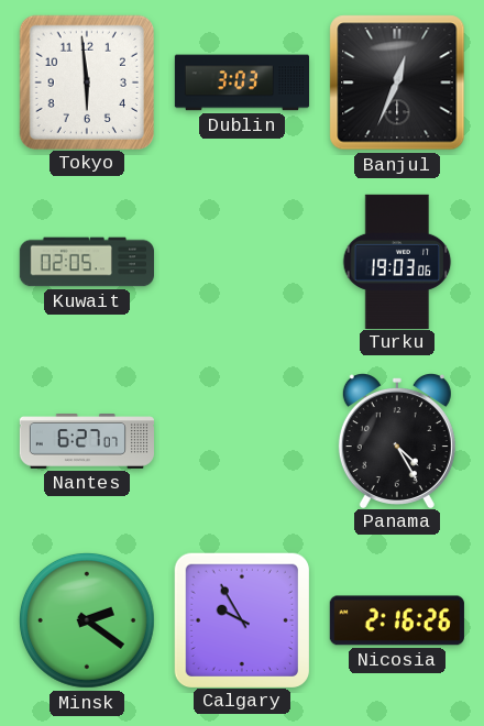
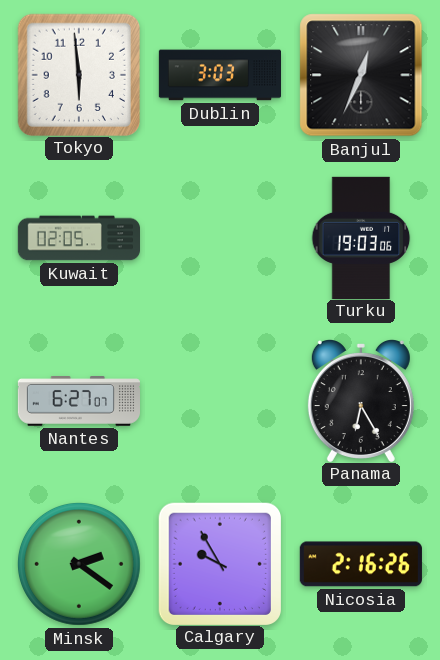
Panama: 4:25 -> 6:25 (361, 401)
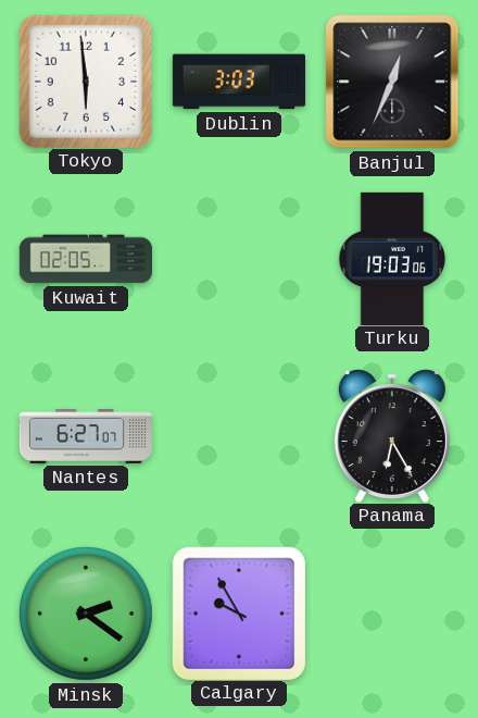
Nicosia: 2:16 -> none (361, 564)
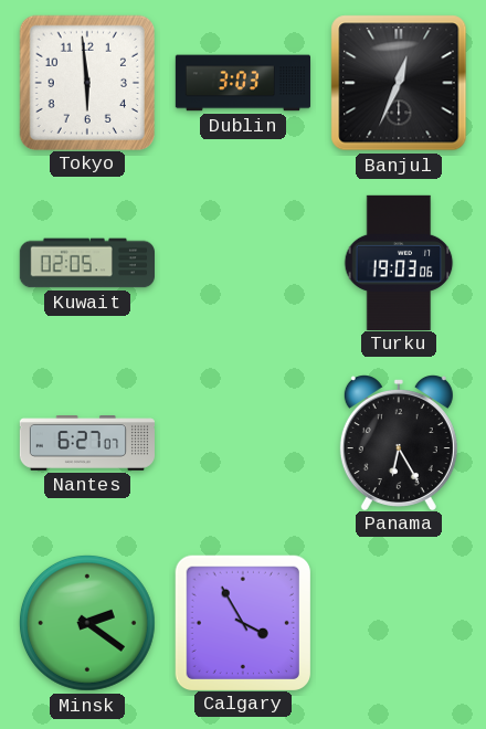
Calgary: 9:55 -> 3:55 (242, 622)
